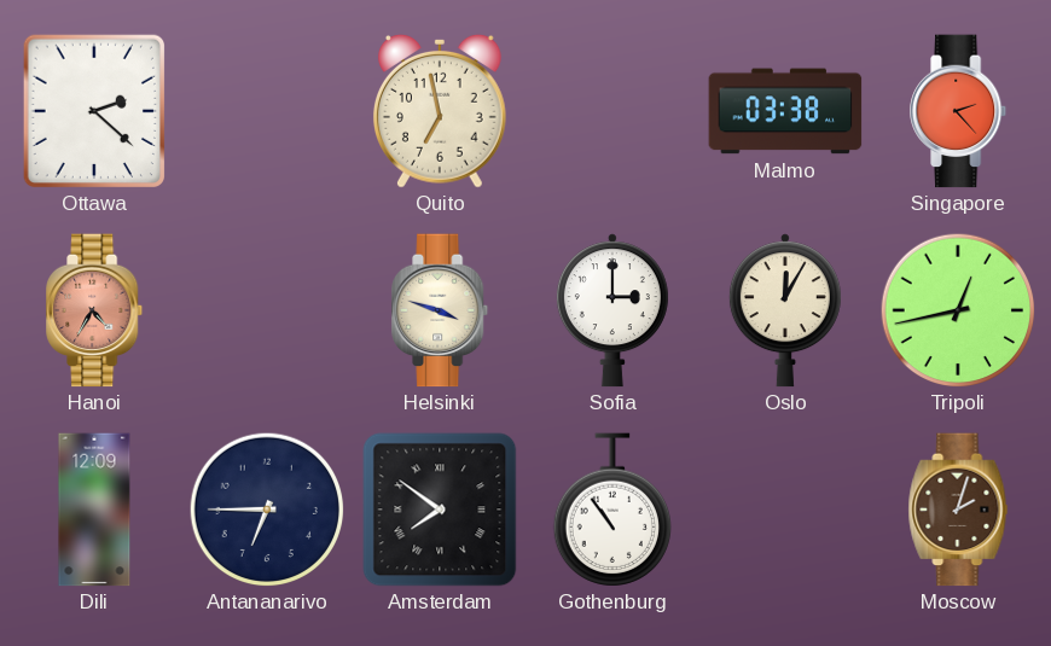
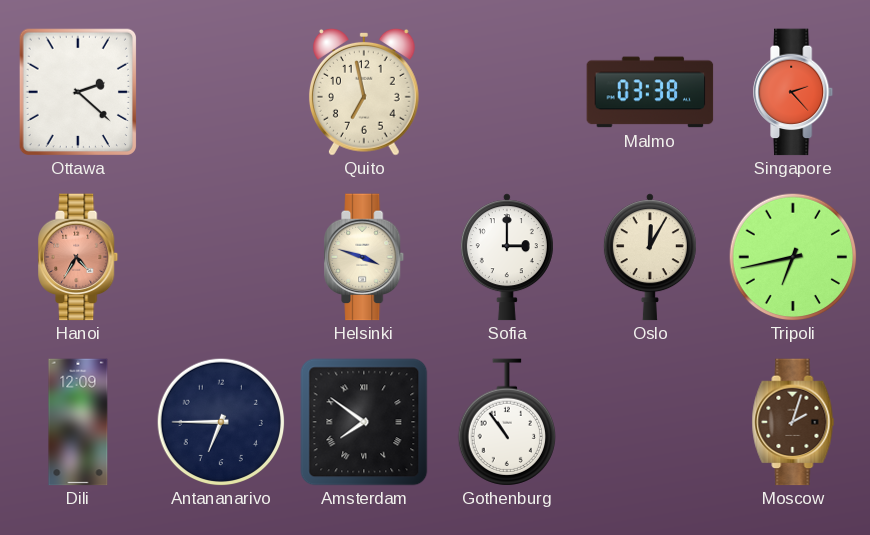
Tripoli: 12:43 -> 6:43 (793, 257)
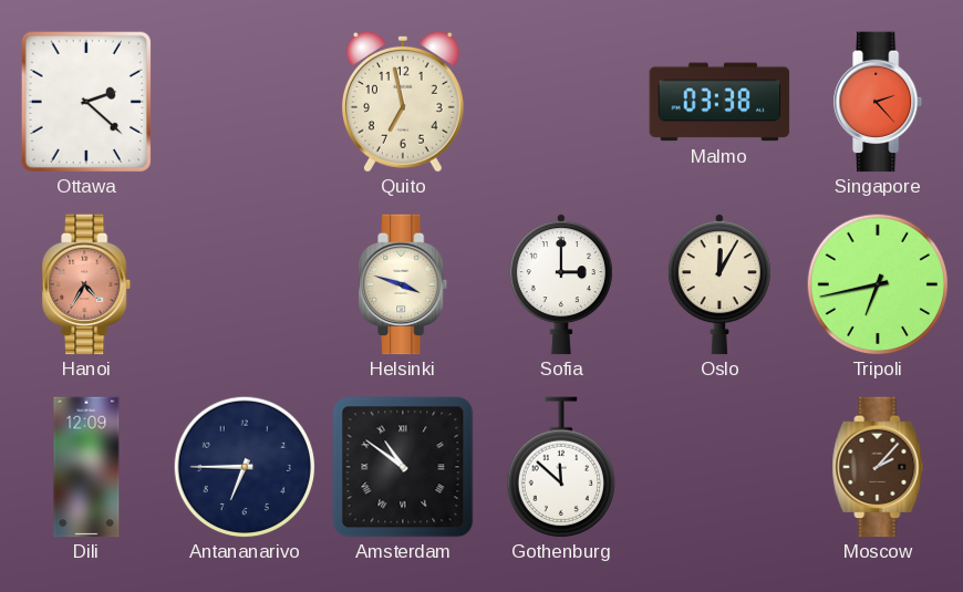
Amsterdam: 7:51 -> 10:51 (403, 467)
Gothenburg: 10:54 -> 11:52 (560, 467)
Moscow: 2:03 -> 2:07 (878, 467)
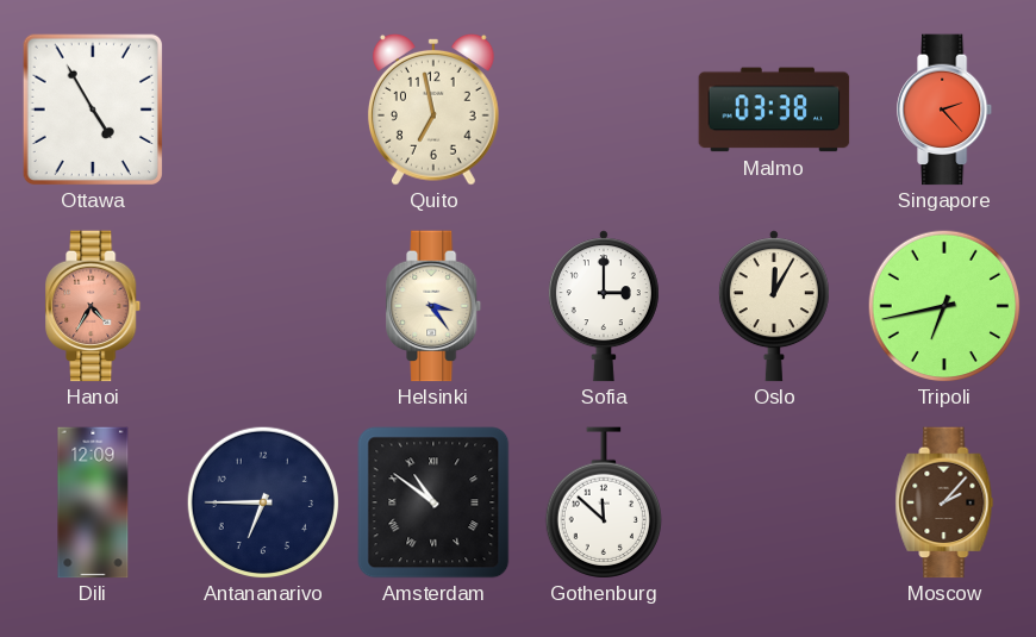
Ottawa: 2:22 -> 4:55 (92, 108)
Helsinki: 3:48 -> 3:24 (435, 306)
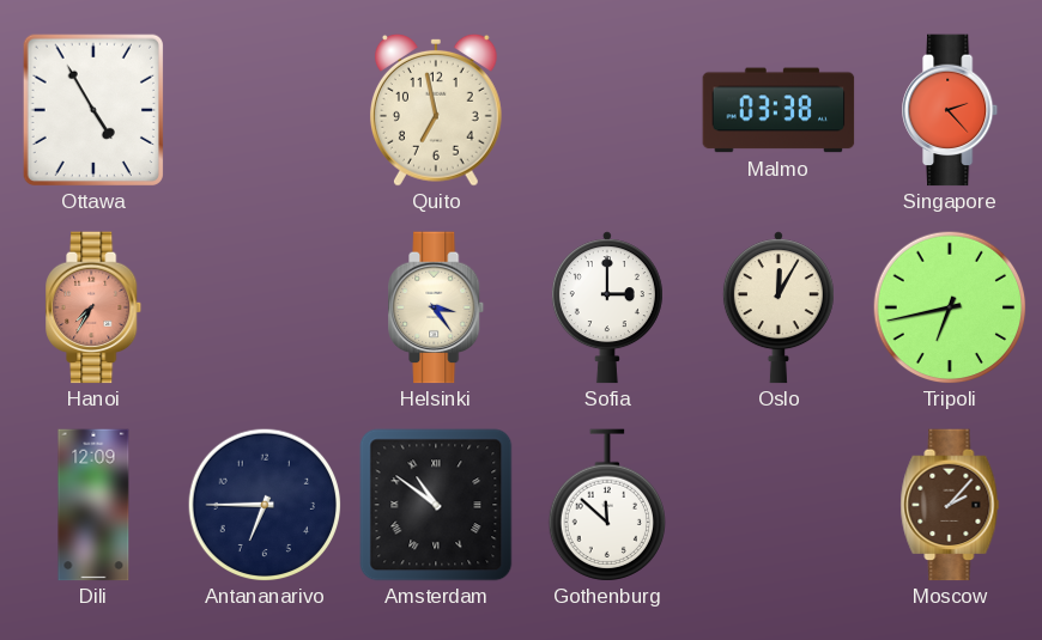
Hanoi: 4:35 -> 7:35 (95, 307)
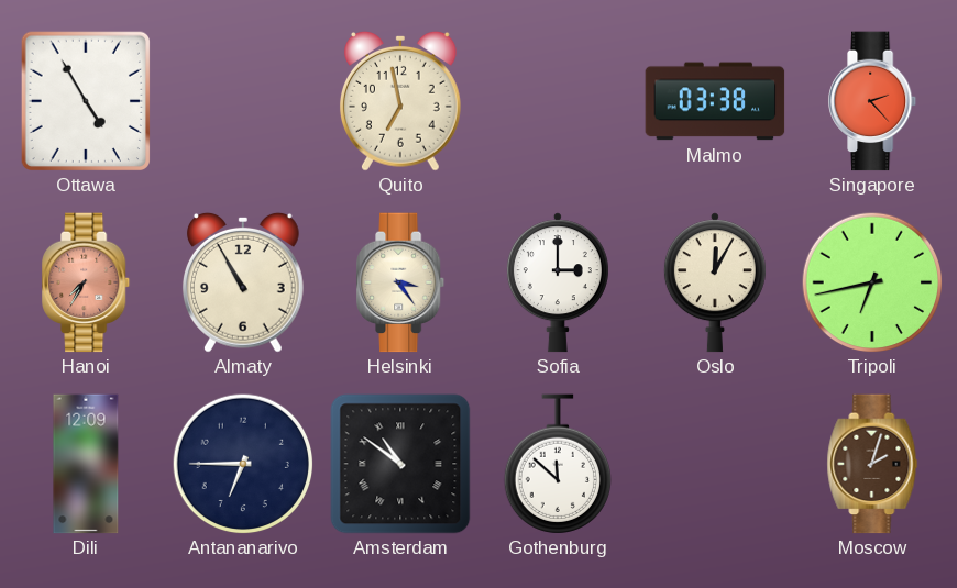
Almaty: none -> 10:55 (243, 282)
Moscow: 2:07 -> 2:03 (872, 464)
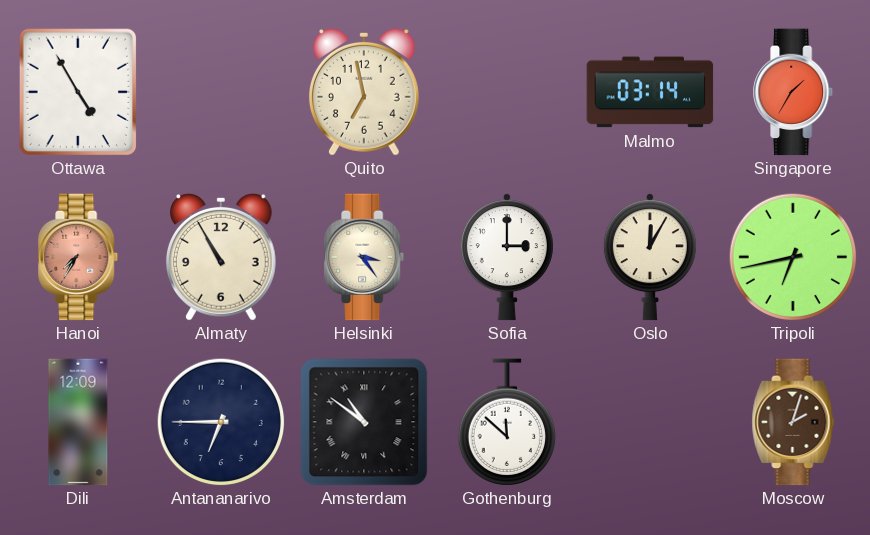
Malmo: 03:38 -> 03:14 (650, 92)
Singapore: 2:23 -> 1:35 (794, 92)
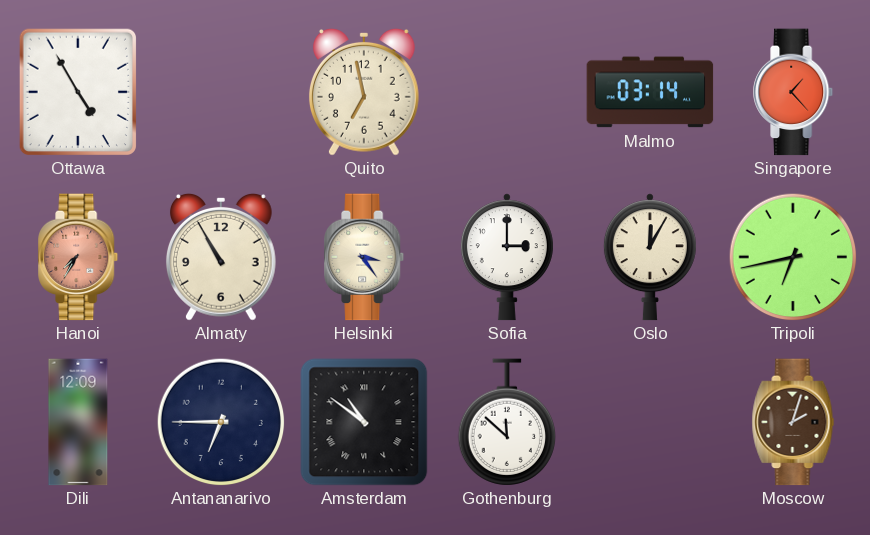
Singapore: 1:35 -> 1:23 (794, 92)
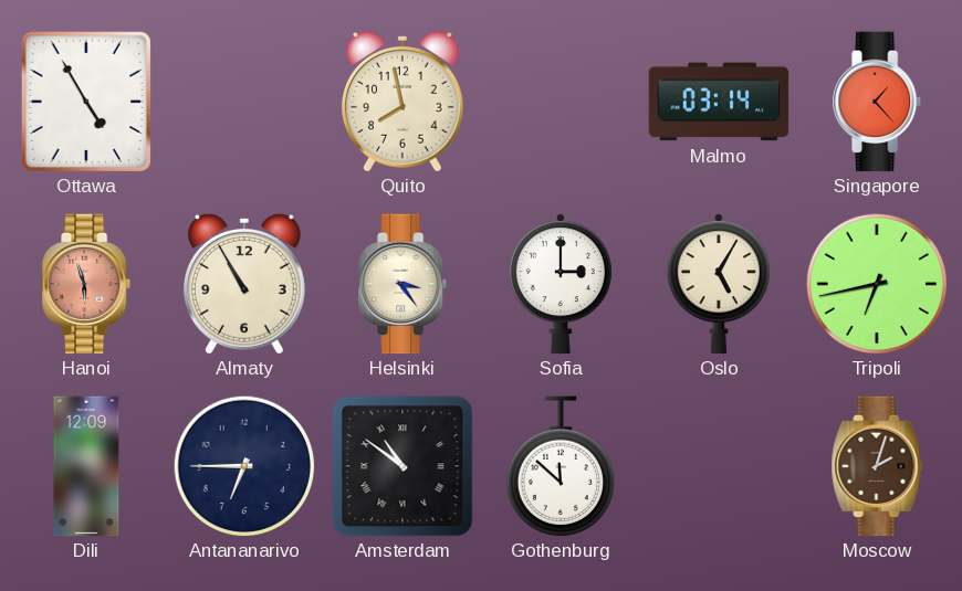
Quito: 6:58 -> 7:58 (402, 102)
Hanoi: 7:35 -> 5:57 (87, 284)
Oslo: 12:05 -> 5:05 (719, 284)
